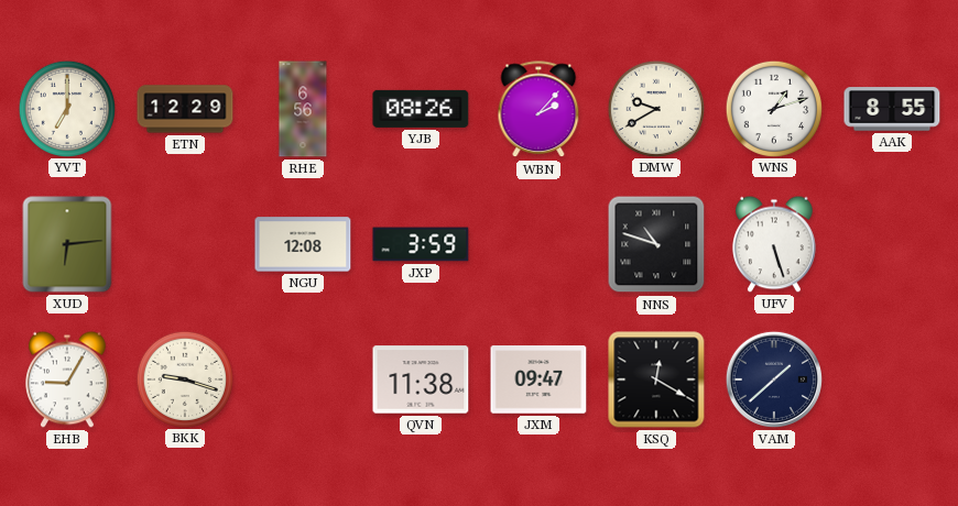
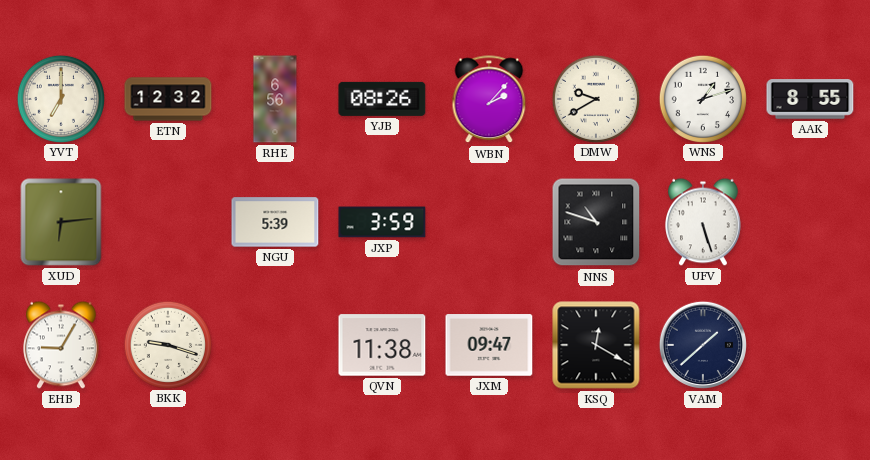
ETN: 12:29 -> 12:32 (168, 99)
NGU: 12:08 -> 5:39 (275, 222)
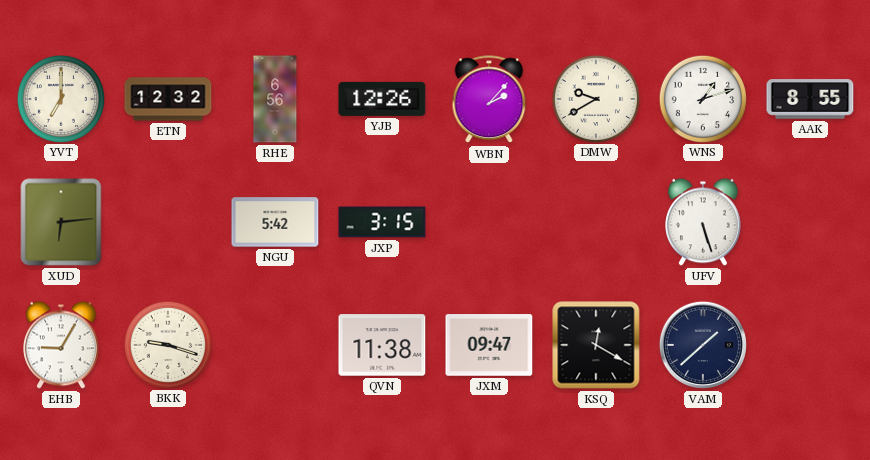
YJB: 08:26 -> 12:26 (382, 99)
NGU: 5:39 -> 5:42 (275, 222)
JXP: 3:59 -> 3:15 (382, 222)
NNS: 10:48 -> none (596, 222)
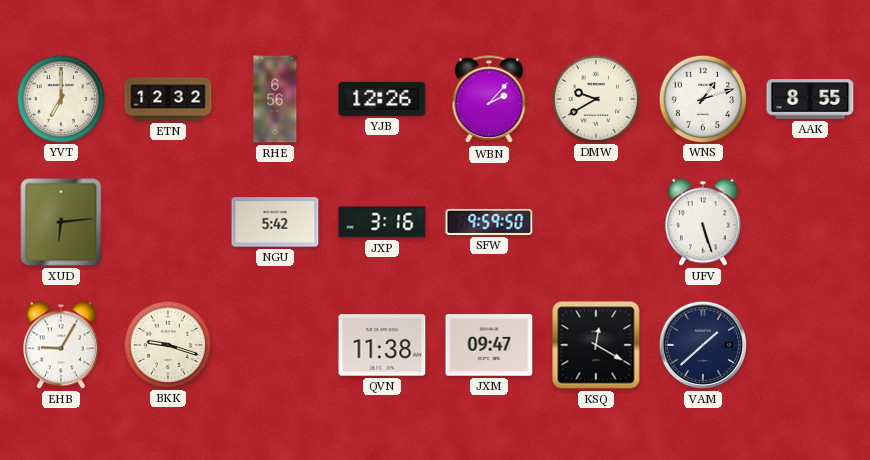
JXP: 3:15 -> 3:16 (382, 222)
SFW: none -> 9:59 (489, 222)
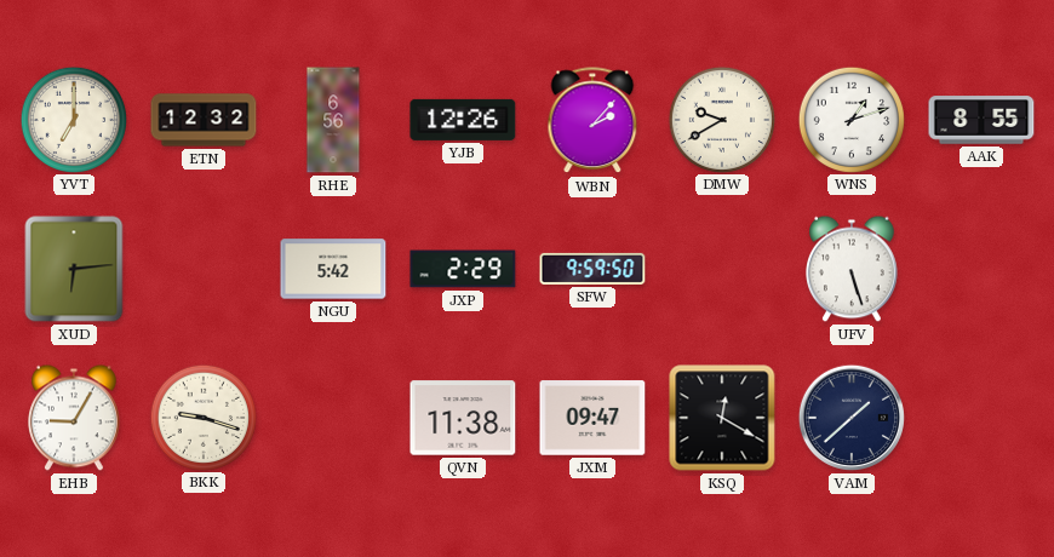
JXP: 3:16 -> 2:29 (463, 269)
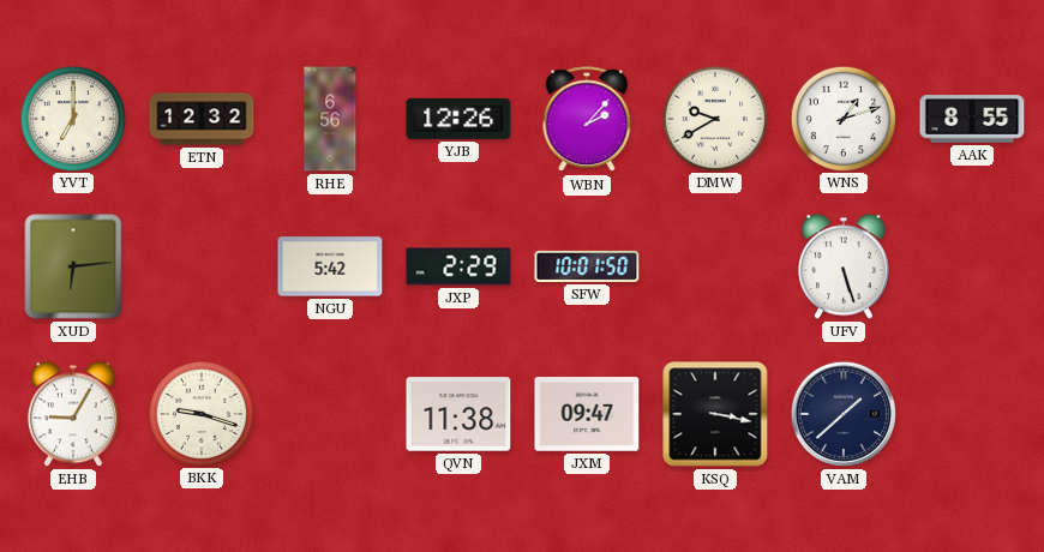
SFW: 9:59 -> 10:01 (587, 266)
KSQ: 12:20 -> 3:17 (715, 414)
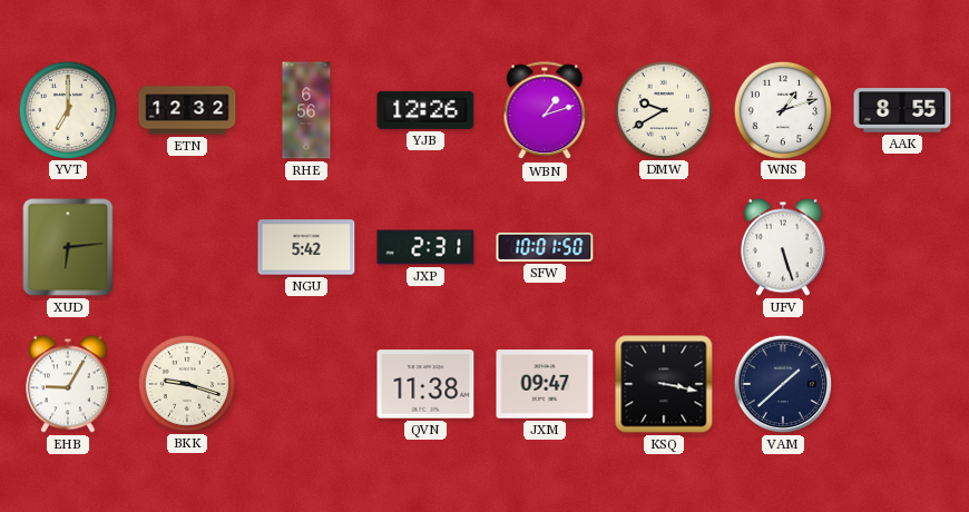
WBN: 2:07 -> 1:12 (545, 111)
JXP: 2:29 -> 2:31 (425, 247)
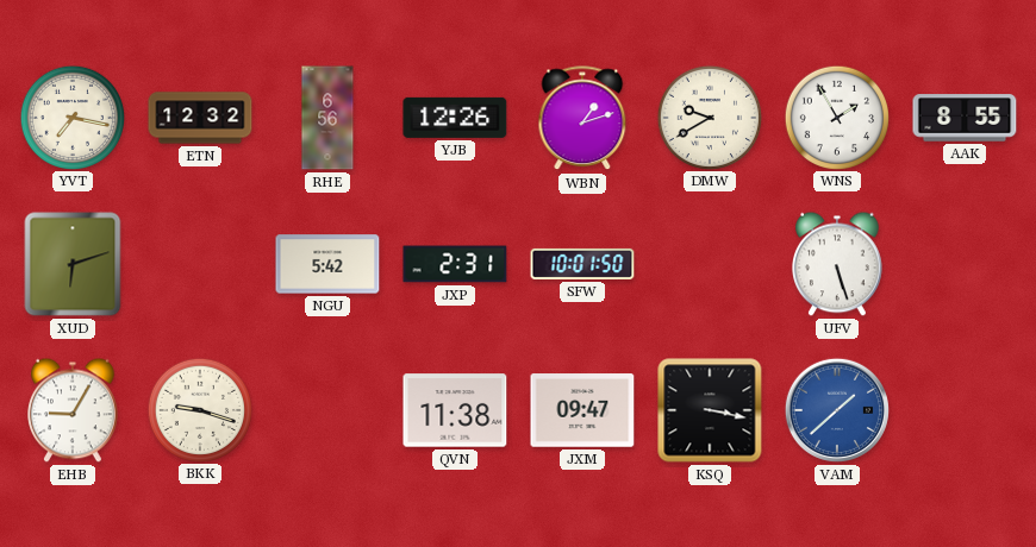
YVT: 7:00 -> 7:17 (71, 117)
WNS: 1:12 -> 1:55 (836, 117)
XUD: 6:14 -> 6:12 (73, 264)
VAM dial: navy -> blue (837, 410)
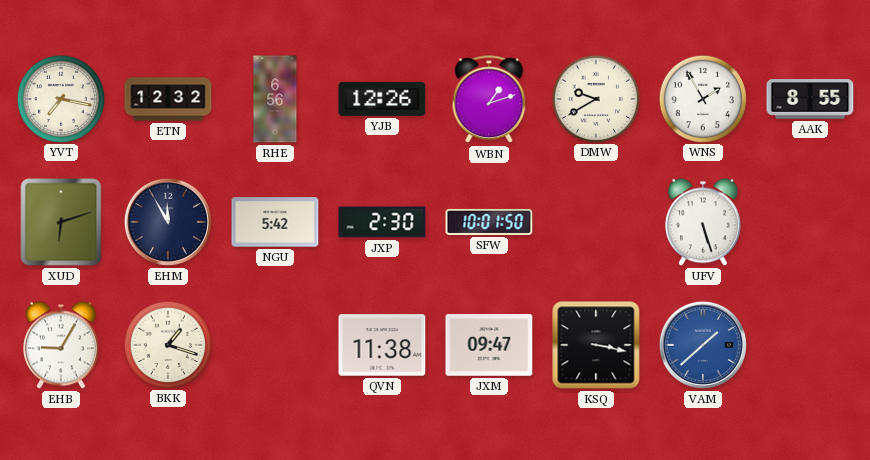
EHM: none -> 11:55 (168, 222)
JXP: 2:31 -> 2:30 (382, 222)
BKK: 9:18 -> 1:18 (167, 344)
